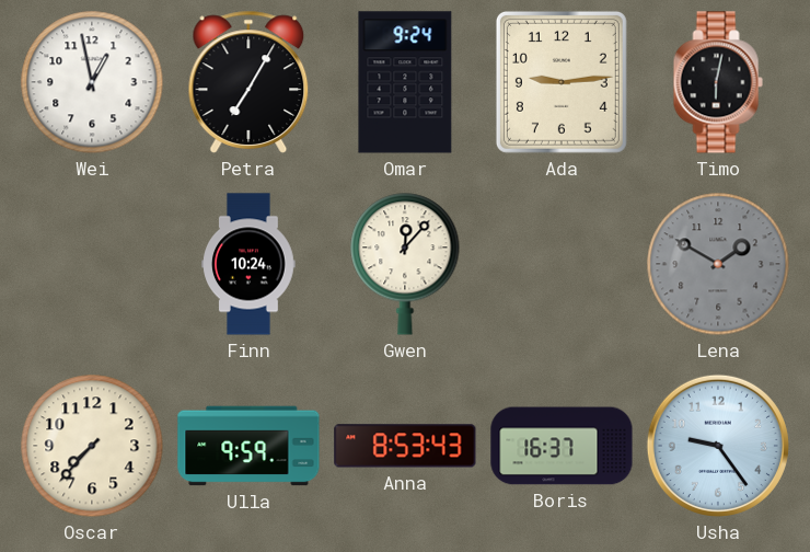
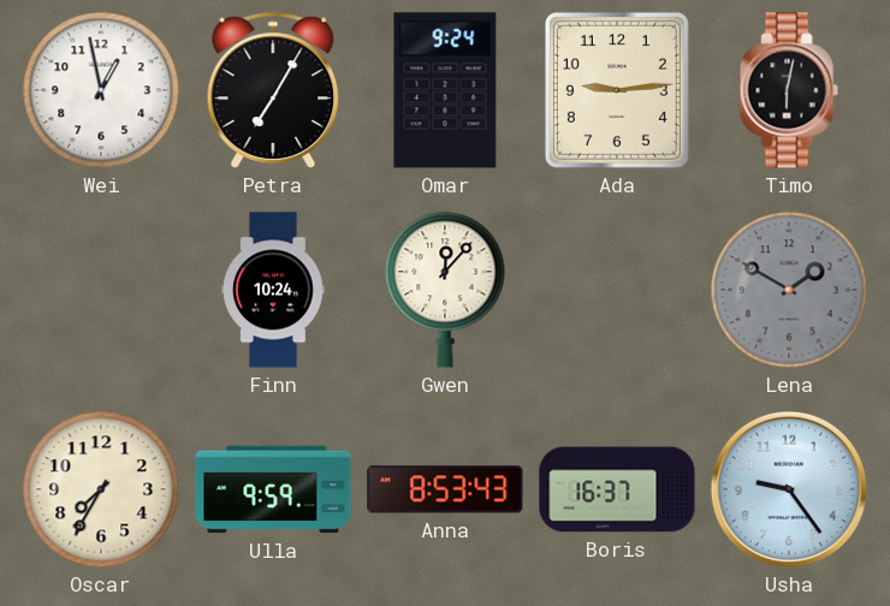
Oscar: 7:37 -> 7:35 (101, 489)
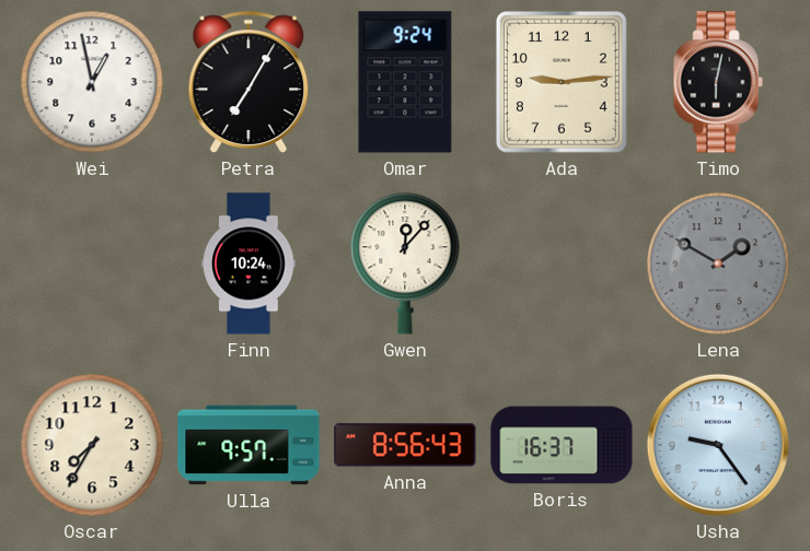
Ulla: 9:59 -> 9:57 (248, 445)
Anna: 8:53 -> 8:56 (405, 445)
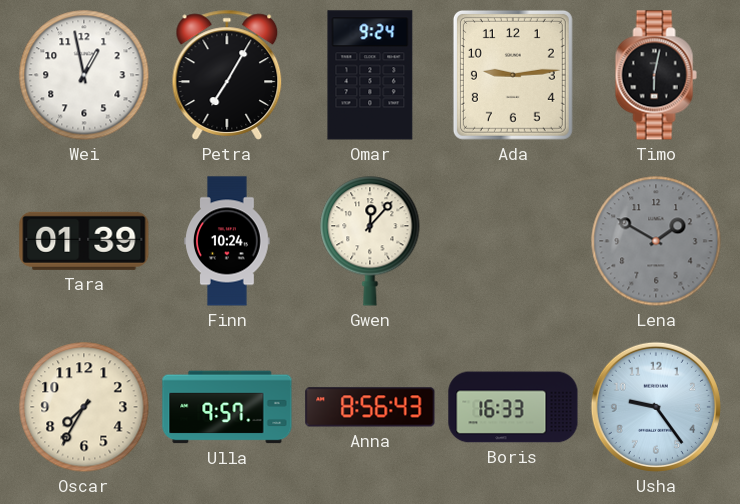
Tara: none -> 01:39 (84, 241)
Boris: 16:37 -> 16:33 (513, 407)
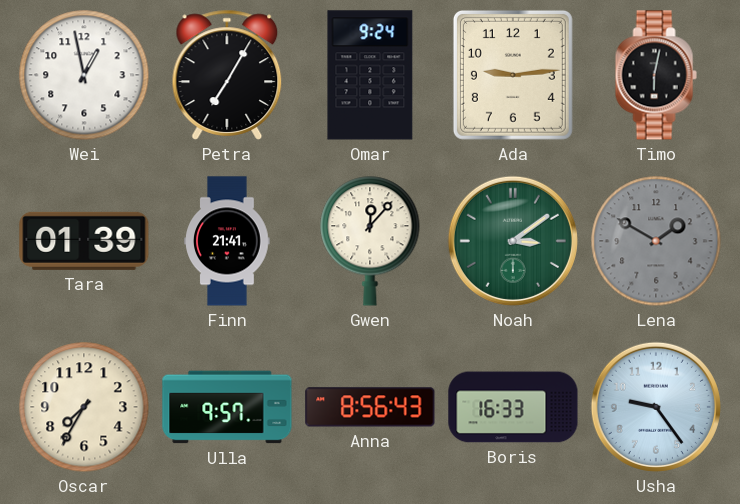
Finn: 10:24 -> 21:41 (227, 241)
Noah: none -> 3:09 (513, 241)
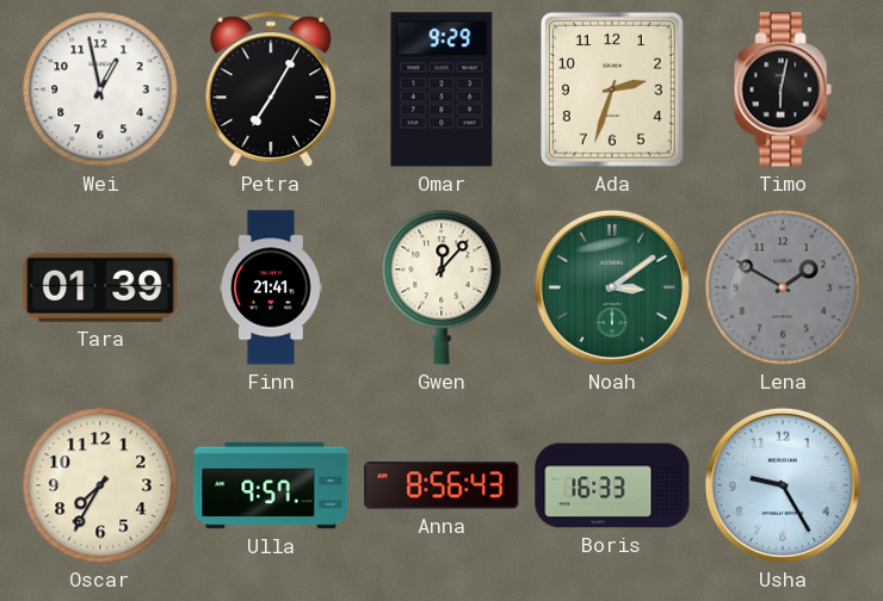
Omar: 9:24 -> 9:29 (441, 89)
Ada: 9:14 -> 2:33 (612, 89)
Usha: 9:24 -> 9:25 (783, 485)
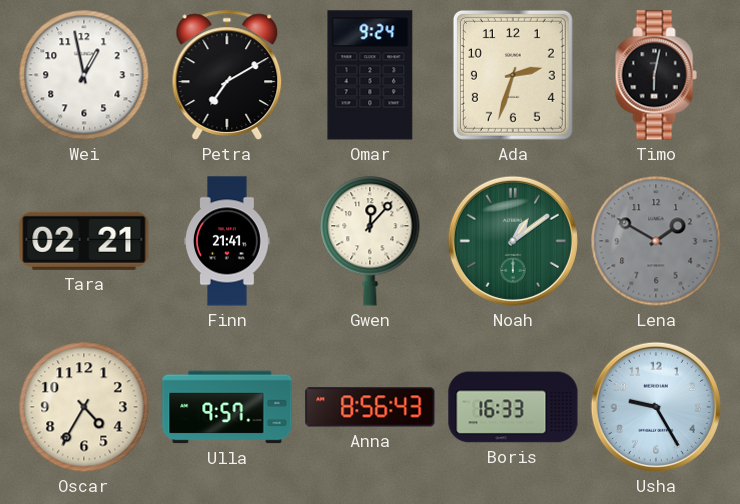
Petra: 7:05 -> 7:10 (227, 75)
Omar: 9:29 -> 9:24 (370, 75)
Tara: 01:39 -> 02:21 (84, 241)
Noah: 3:09 -> 1:09 (513, 241)
Oscar: 7:35 -> 4:35 (84, 407)
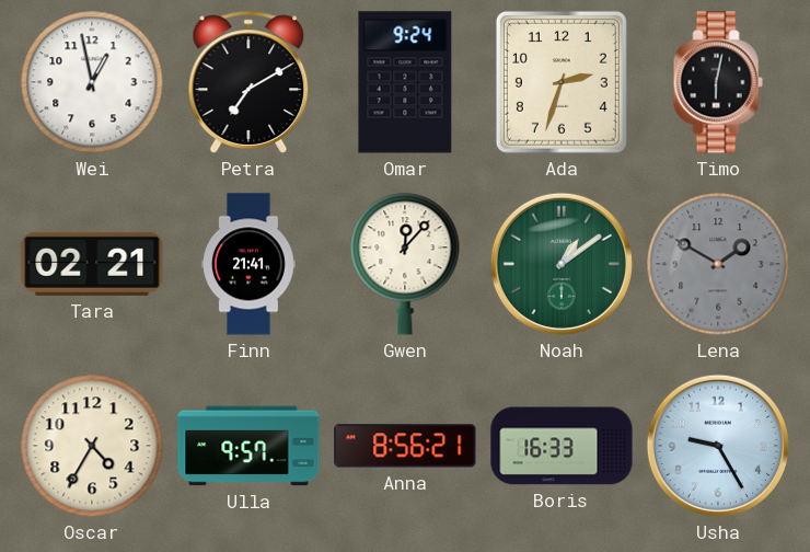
Anna: 8:56:43 -> 8:56:21 (405, 446)
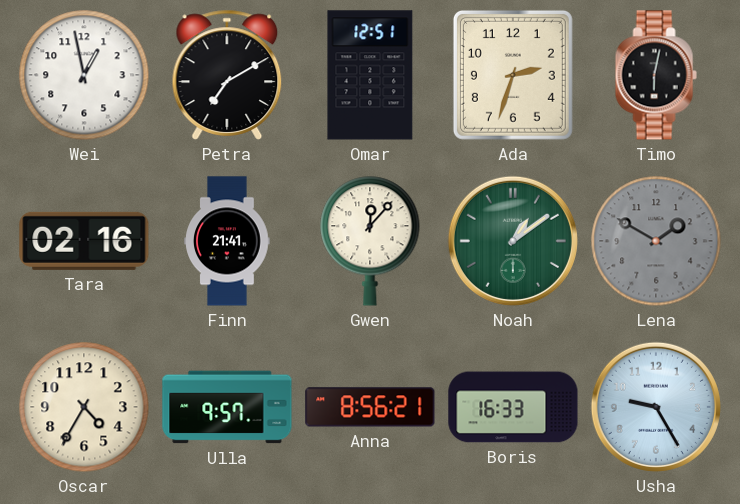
Omar: 9:24 -> 12:51 (370, 75)
Tara: 02:21 -> 02:16 (84, 241)
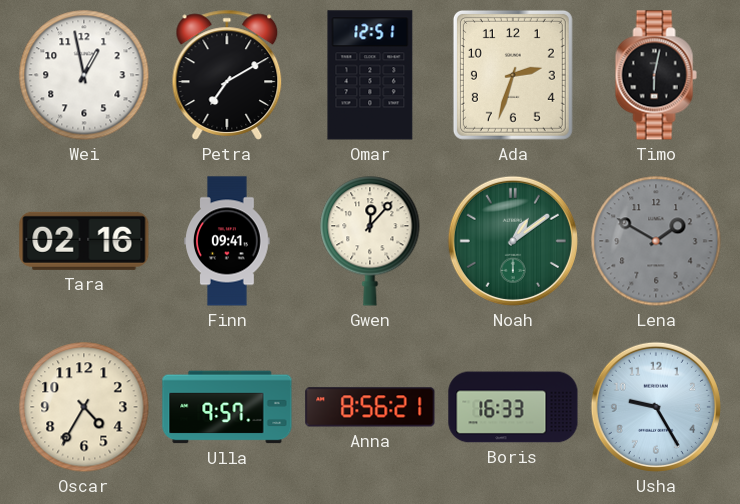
Finn: 21:41 -> 09:41 (227, 241)
